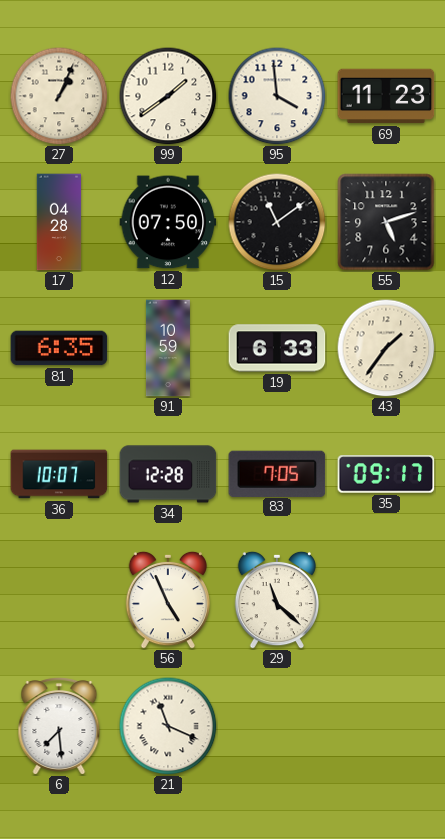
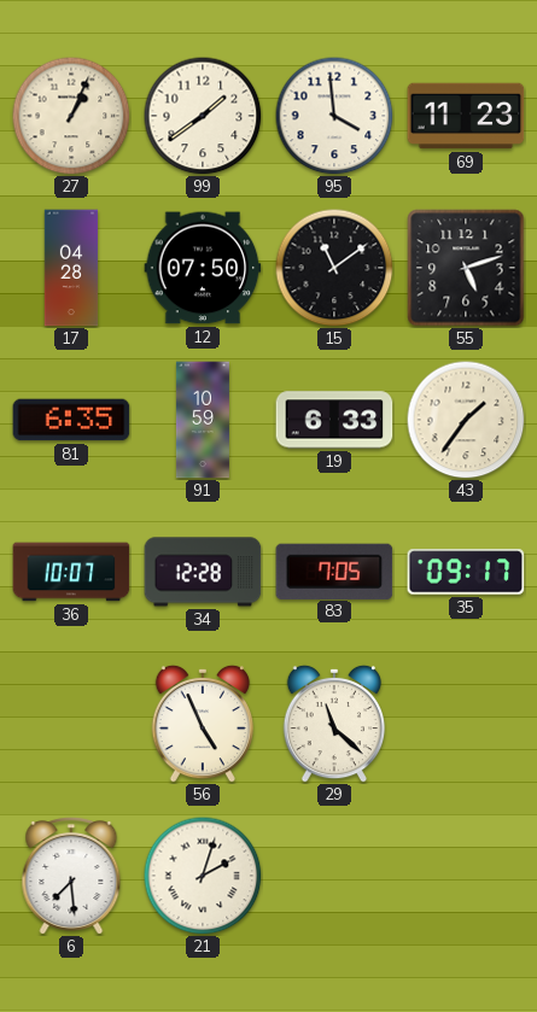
21: 11:19 -> 2:03 (203, 876)
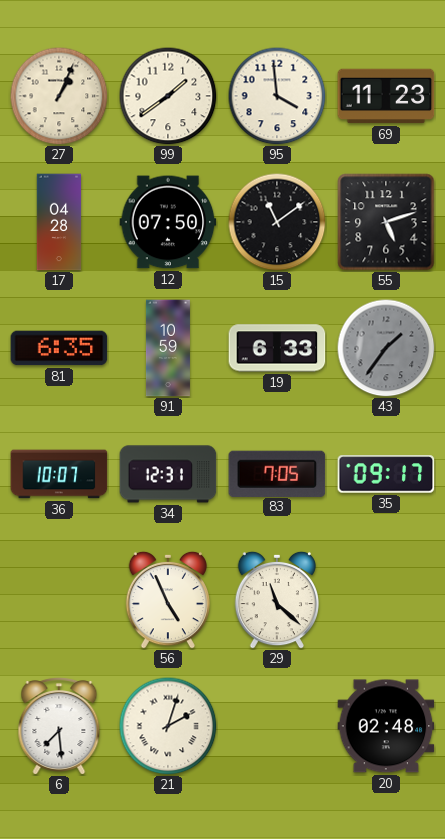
43 dial: cream -> grey (386, 348)
34: 12:28 -> 12:31 (168, 474)
20: none -> 02:48 (386, 726)
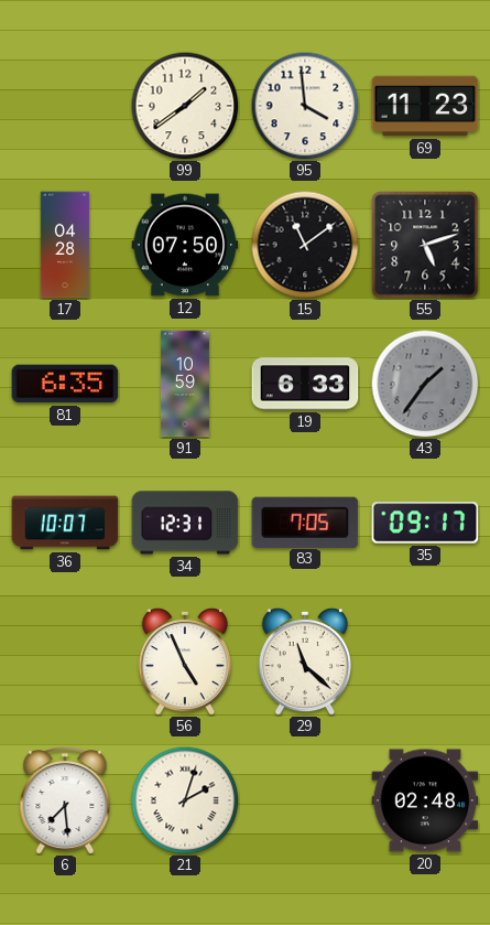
27: 1:04 -> none (59, 96)
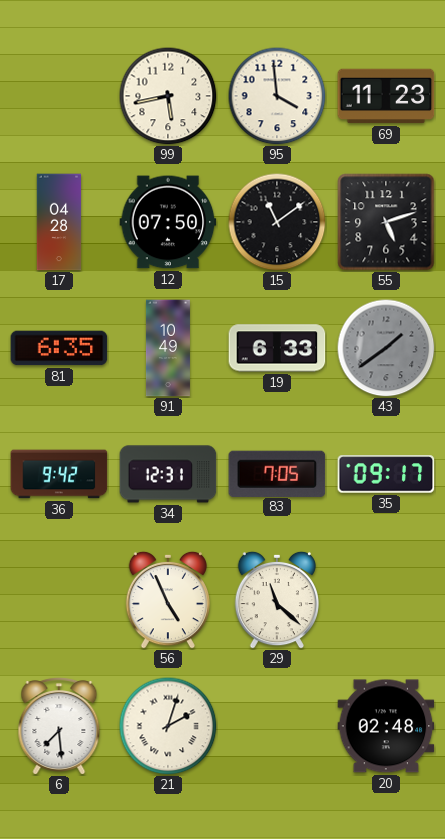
99: 1:39 -> 5:43 (168, 96)
91: 10:59 -> 10:49 (168, 348)
43: 1:36 -> 1:39 (386, 348)
36: 10:07 -> 9:42 (59, 474)
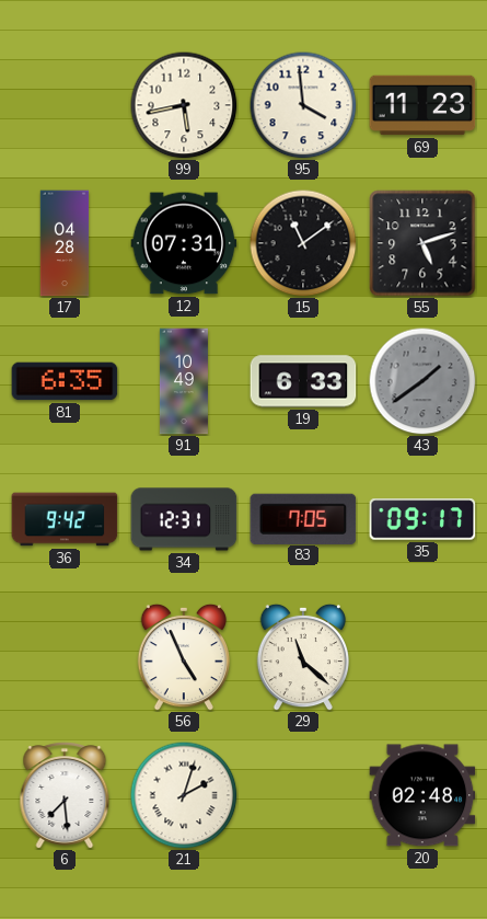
12: 07:50 -> 07:31 (184, 243)
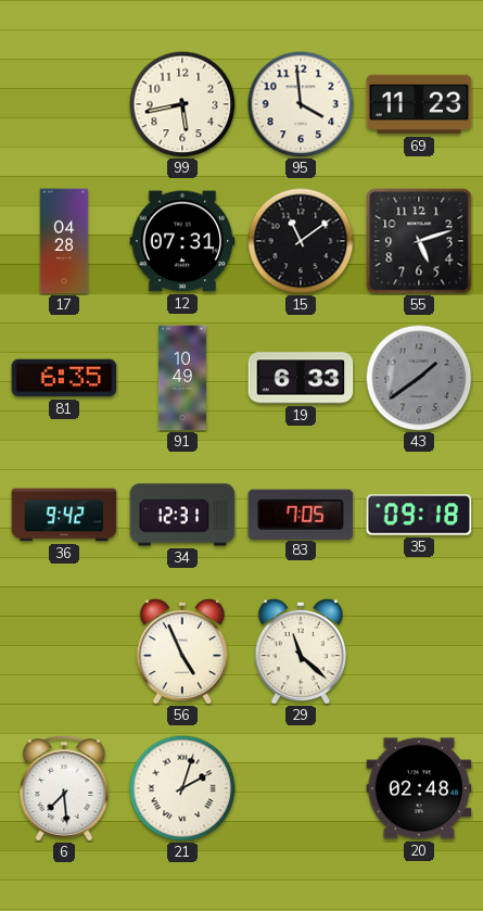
35: 09:17 -> 09:18 (419, 515)
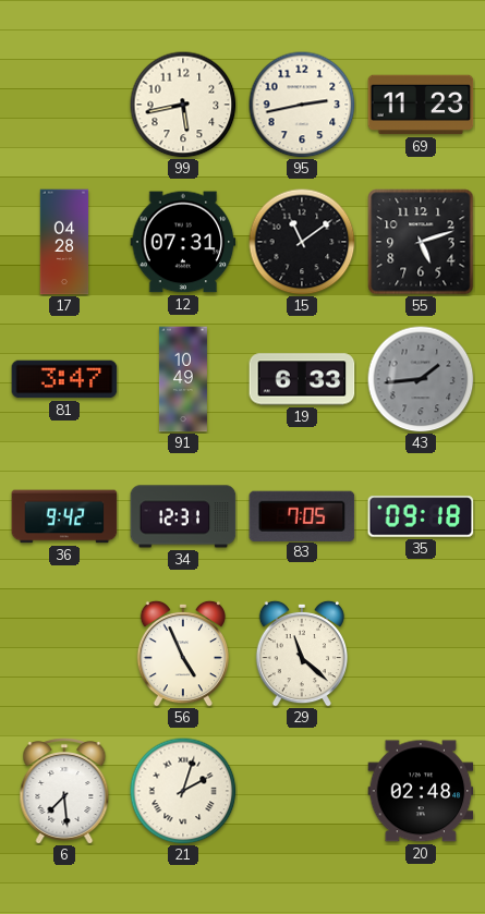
95: 3:59 -> 2:43 (302, 105)
81: 6:35 -> 3:47 (64, 379)
43: 1:39 -> 1:44 (421, 379)
